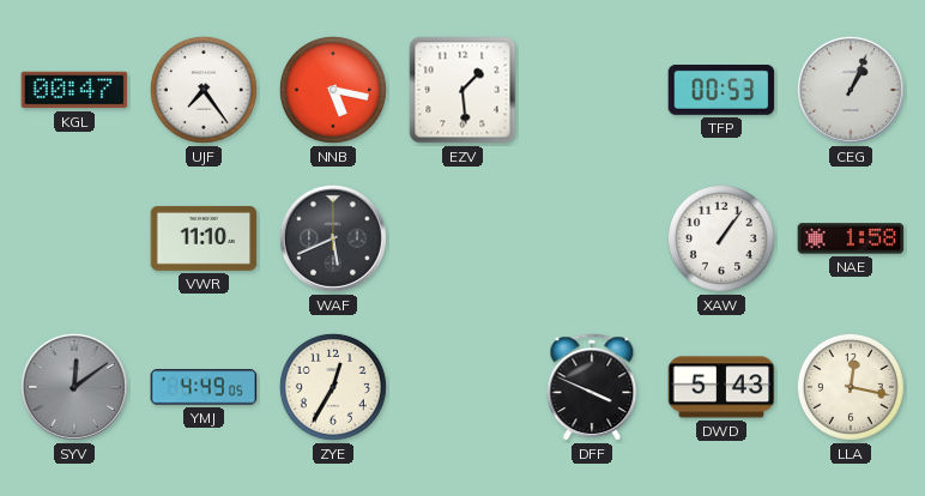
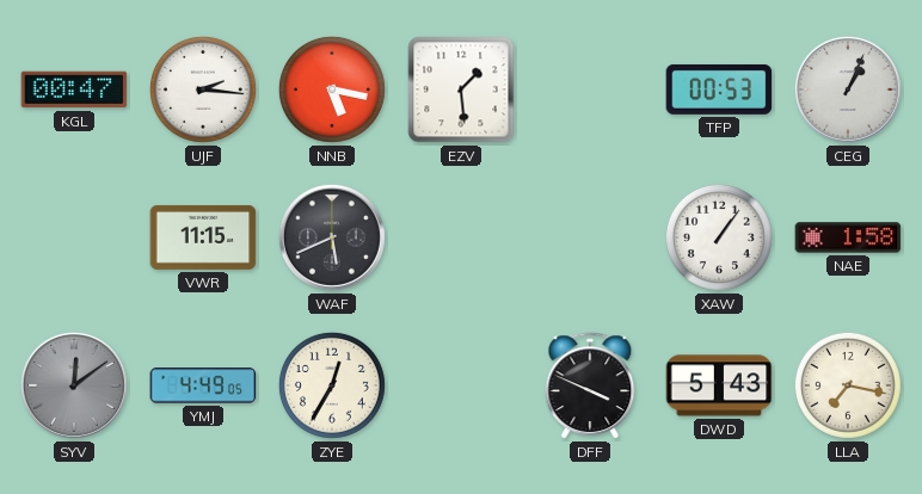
UJF: 7:24 -> 2:16 (203, 89)
VWR: 11:10 -> 11:15 (203, 237)
LLA: 12:17 -> 7:17 (848, 385)
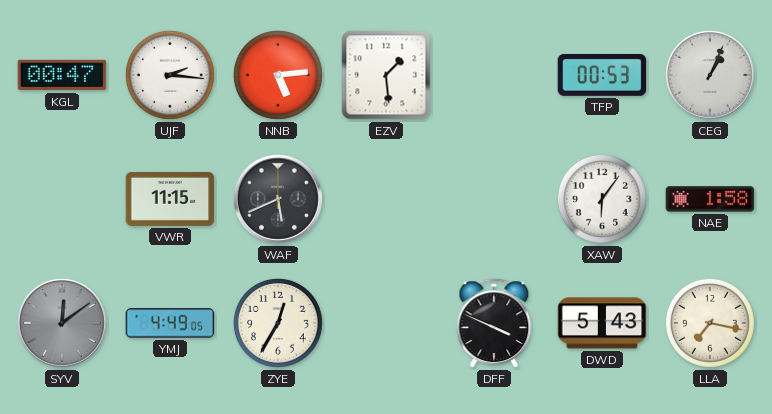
NNB: 5:17 -> 5:14 (278, 75)
XAW: 1:06 -> 6:06 (602, 199)
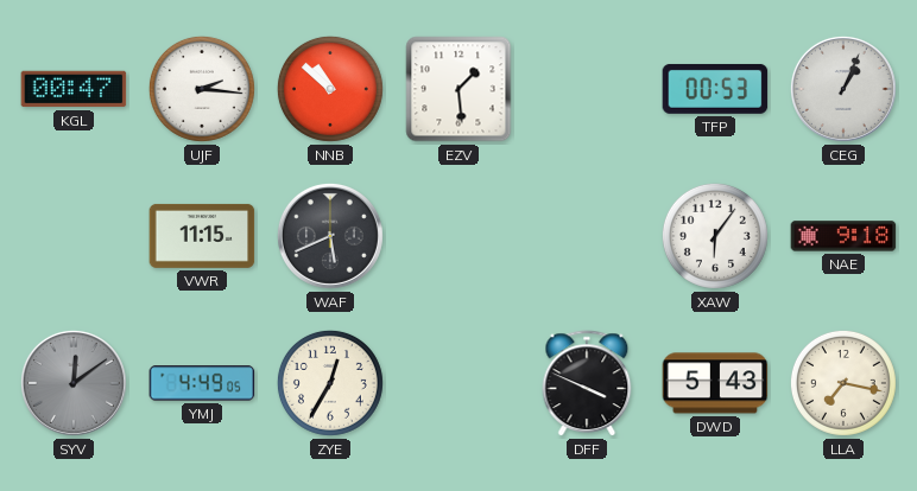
NNB: 5:14 -> 10:52 (330, 89)
NAE: 1:58 -> 9:18 (843, 236)
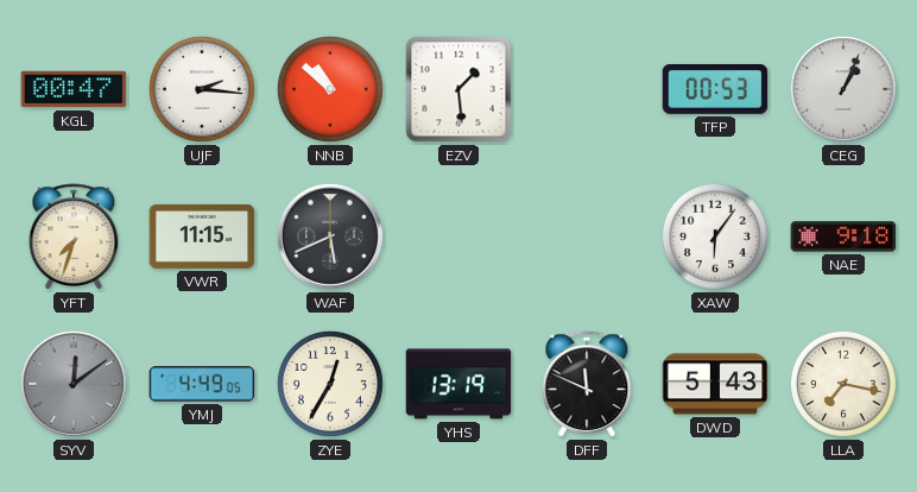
YFT: none -> 7:33 (74, 236)
YHS: none -> 13:19 (458, 384)
DFF: 3:49 -> 11:49 (587, 384)
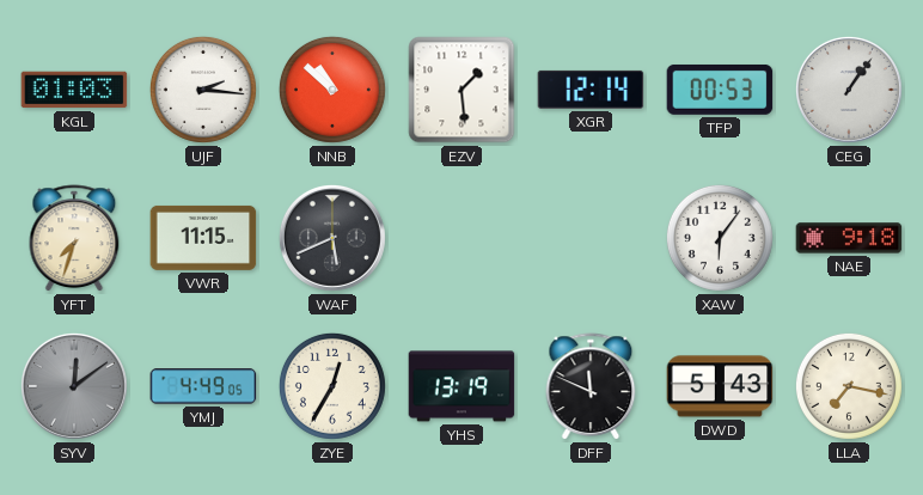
KGL: 00:47 -> 01:03 (74, 90)
XGR: none -> 12:14 (591, 90)
CEG: 1:04 -> 1:06 (849, 90)
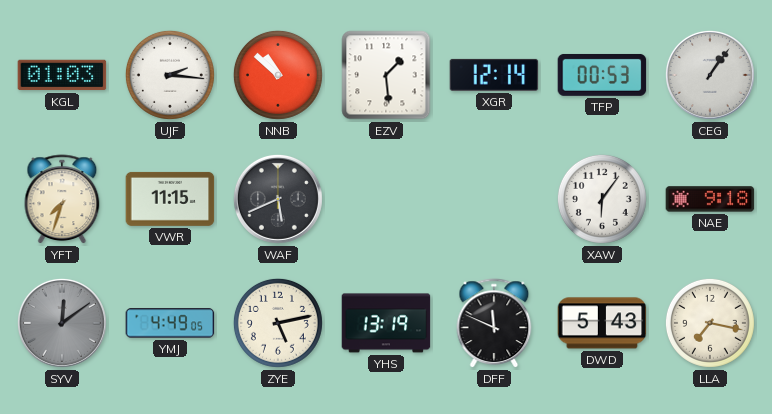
ZYE: 12:35 -> 5:13 (278, 323)
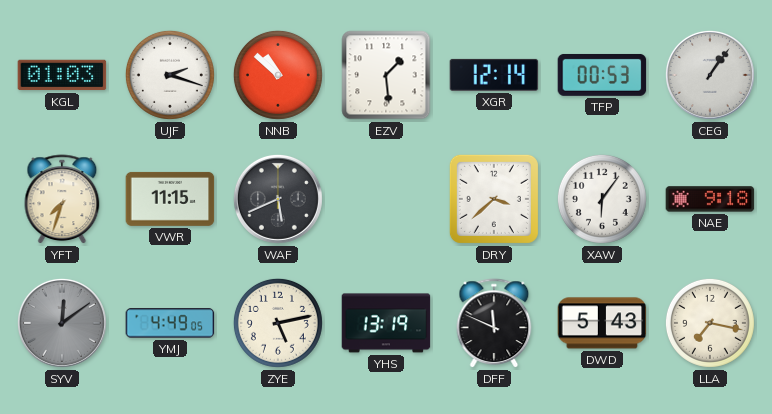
UJF: 2:16 -> 2:18 (170, 75)
DRY: none -> 3:38 (494, 199)
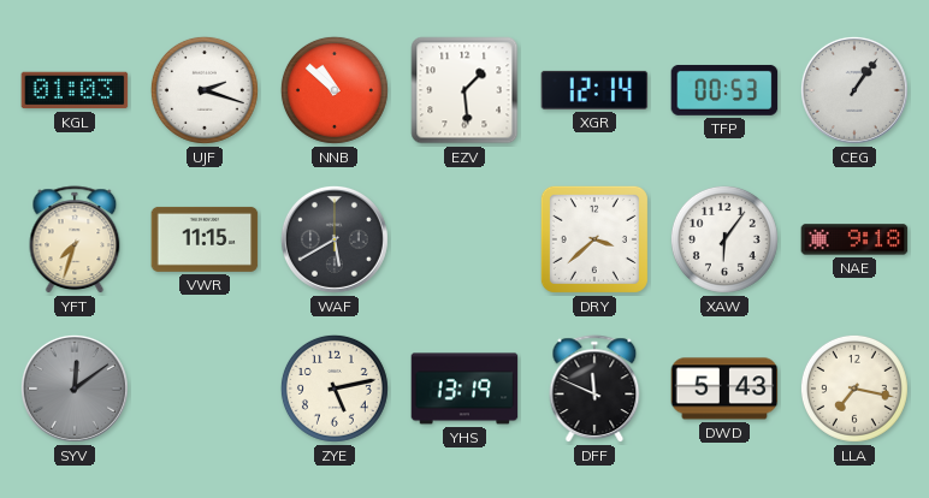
WAF: 5:41 -> 5:40 (335, 239)
YMJ: 4:49 -> none (170, 323)
